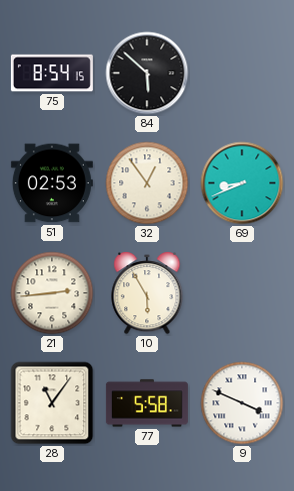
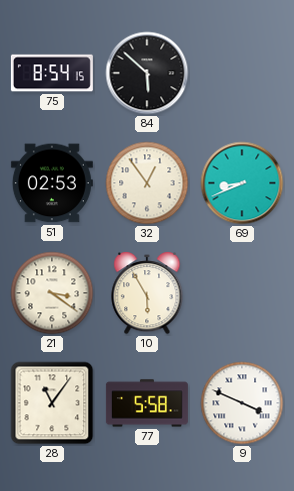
21: 2:44 -> 3:21 (52, 293)
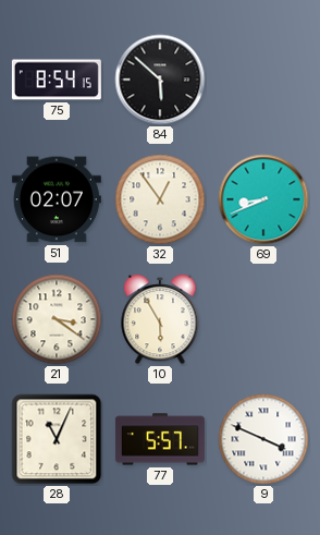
51: 02:53 -> 02:07 (57, 199)
28: 11:06 -> 11:04 (57, 439)
77: 5:58 -> 5:57 (160, 439)
